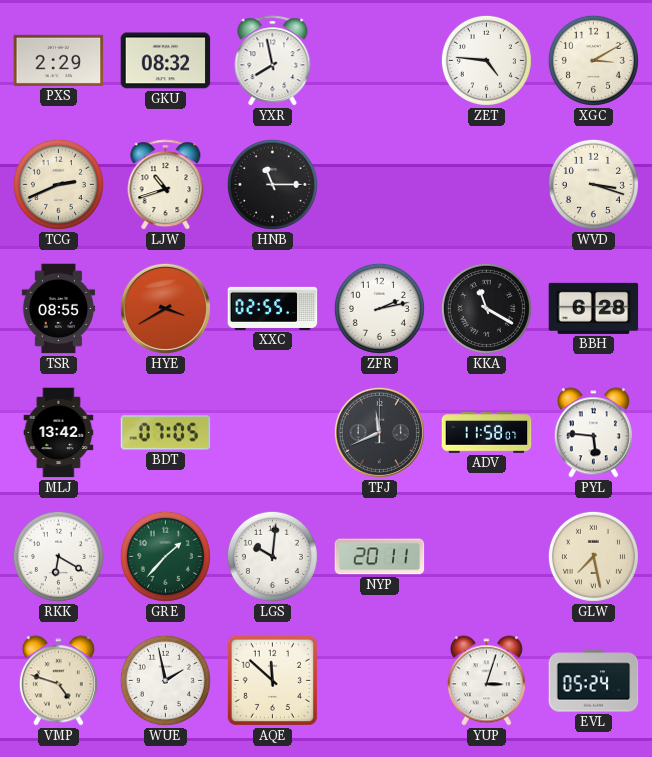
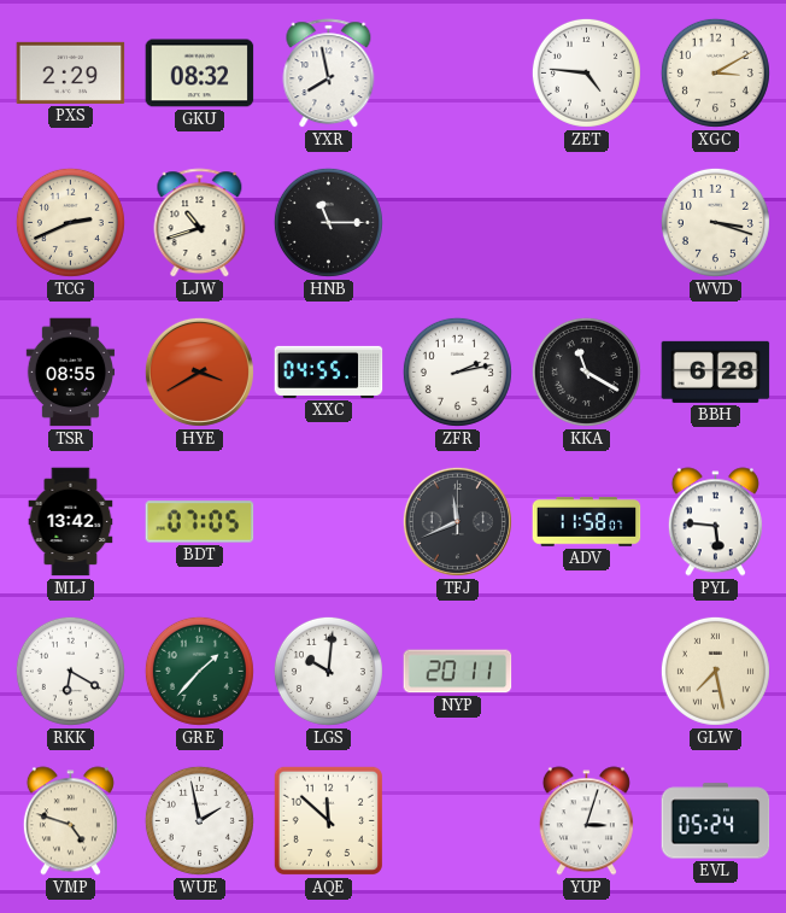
XXC: 02:55 -> 04:55 (329, 371)
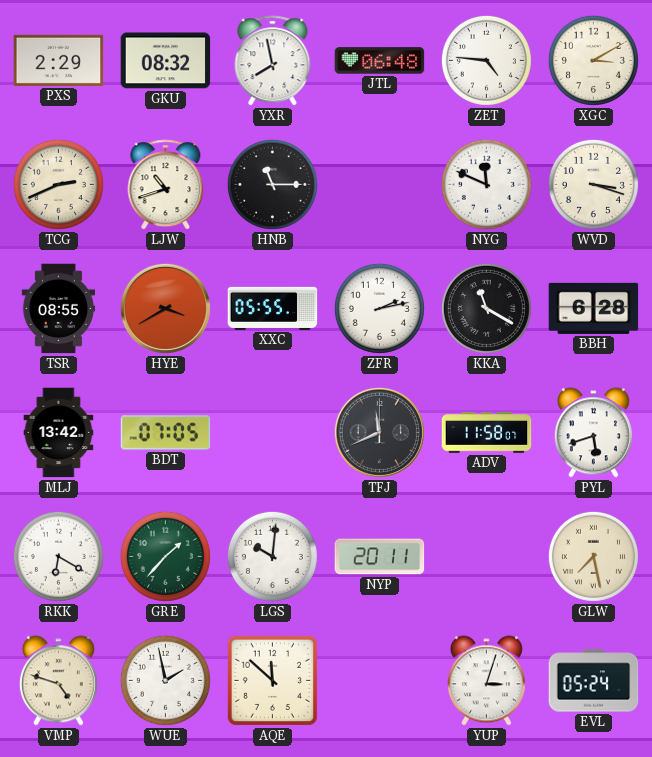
JTL: none -> 06:48 (380, 61)
NYG: none -> 11:49 (486, 184)
XXC: 04:55 -> 05:55 (273, 308)
PYL: 5:46 -> 5:42 (593, 433)
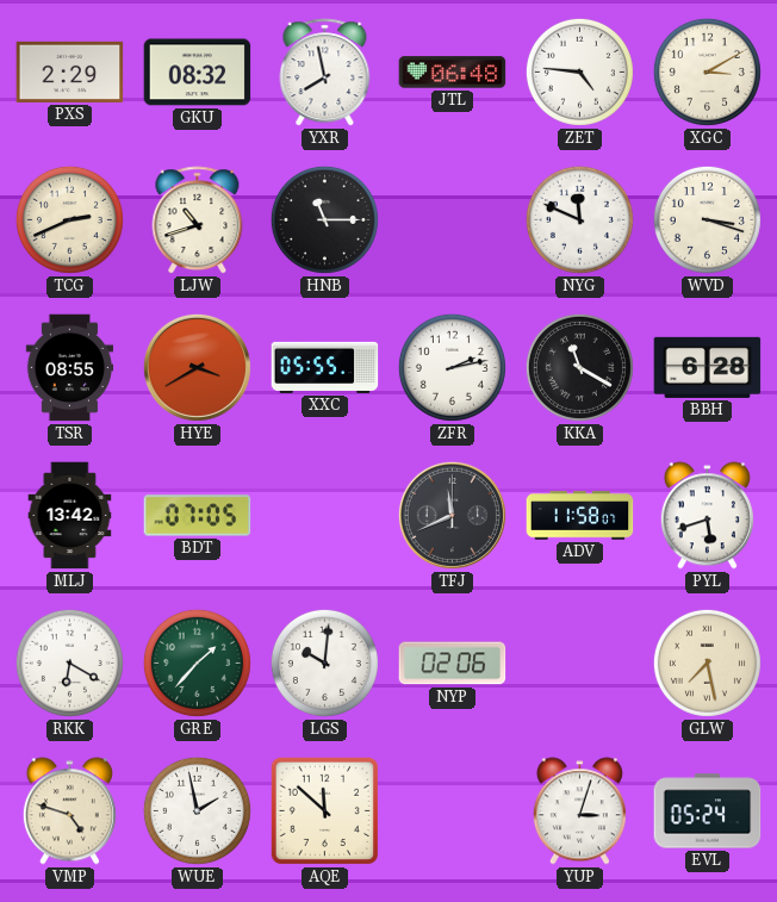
NYP: 20:11 -> 02:06 (453, 664)
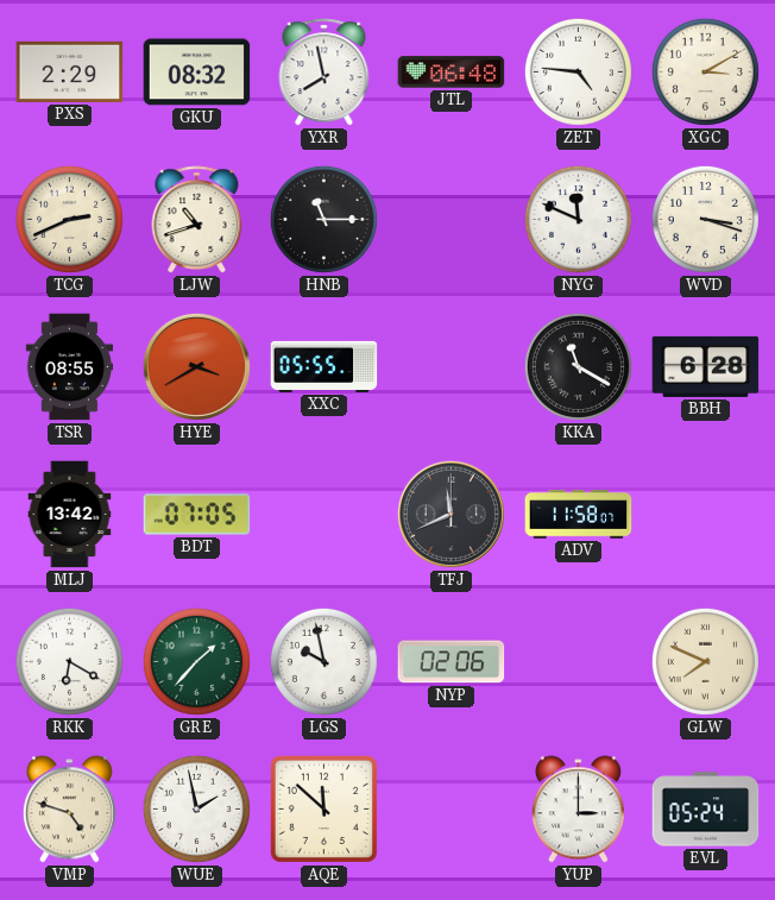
ZFR: 2:13 -> none (452, 367)
PYL: 5:42 -> none (707, 516)
LGS: 10:01 -> 9:58 (323, 661)
GLW: 7:28 -> 7:49 (705, 661)
YUP: 3:03 -> 3:00 (578, 810)
